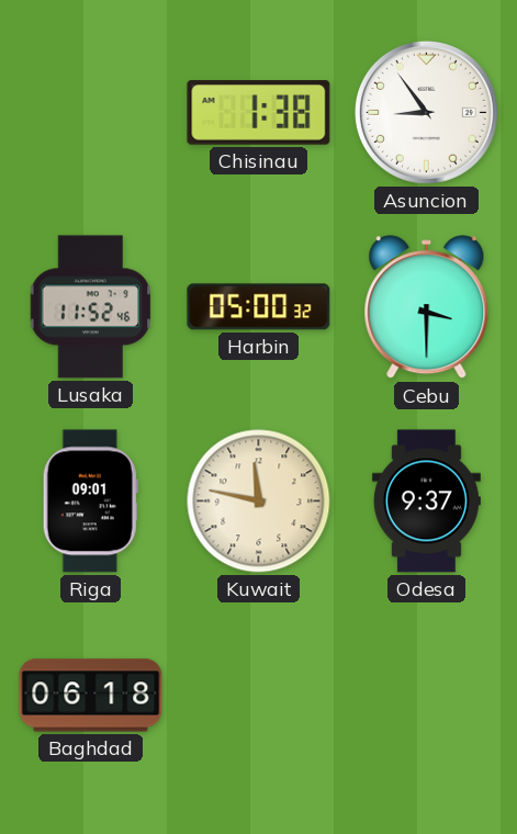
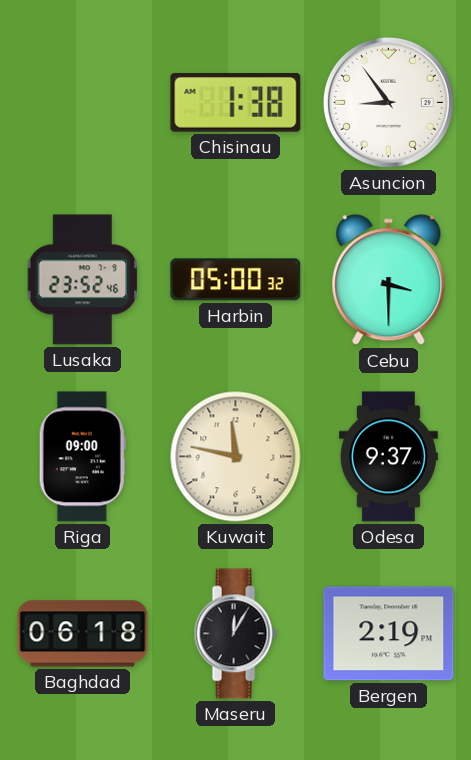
Lusaka: 11:52 -> 23:52 (83, 280)
Riga: 09:01 -> 09:00 (82, 457)
Maseru: none -> 12:05 (235, 634)
Bergen: none -> 2:19 (389, 634)
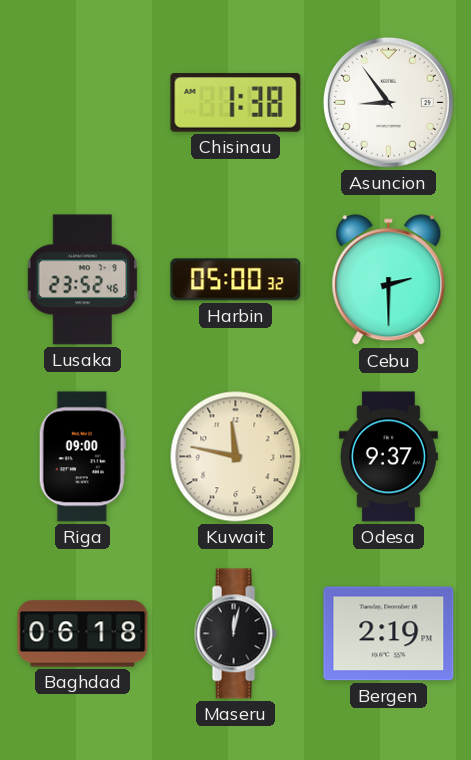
Cebu: 3:30 -> 2:30 (389, 280)
Maseru: 12:05 -> 12:02 (235, 634)
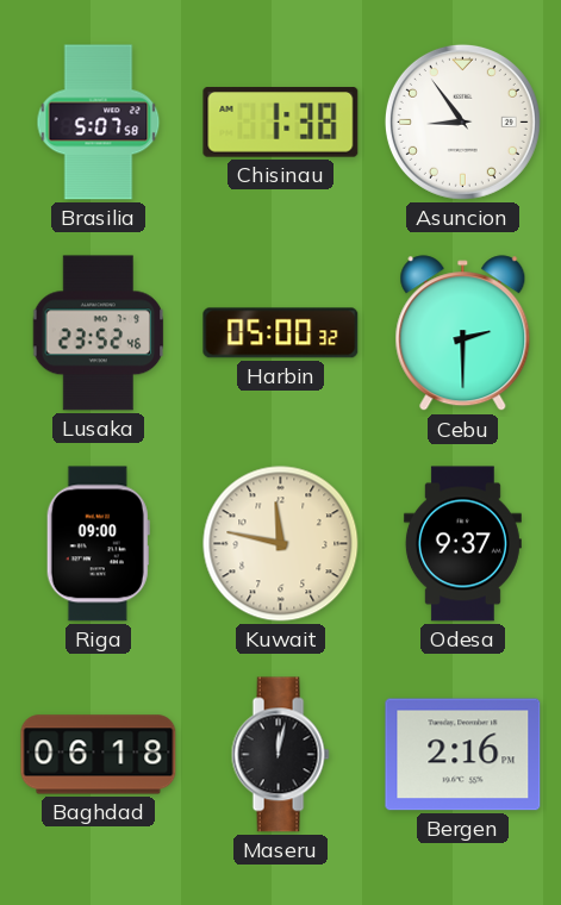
Brasilia: none -> 5:07 (99, 123)
Bergen: 2:19 -> 2:16 (463, 755)
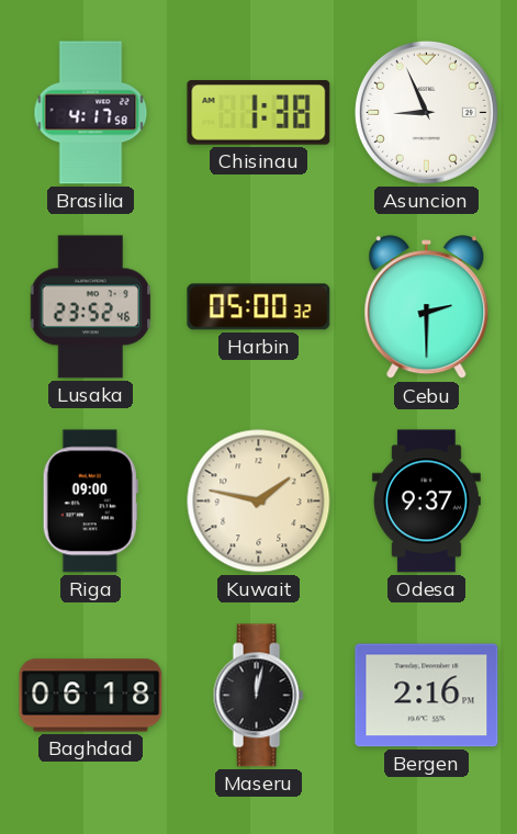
Brasilia: 5:07 -> 4:17 (91, 113)
Asuncion: 8:54 -> 8:56 (426, 112)
Kuwait: 11:47 -> 1:47 (259, 501)
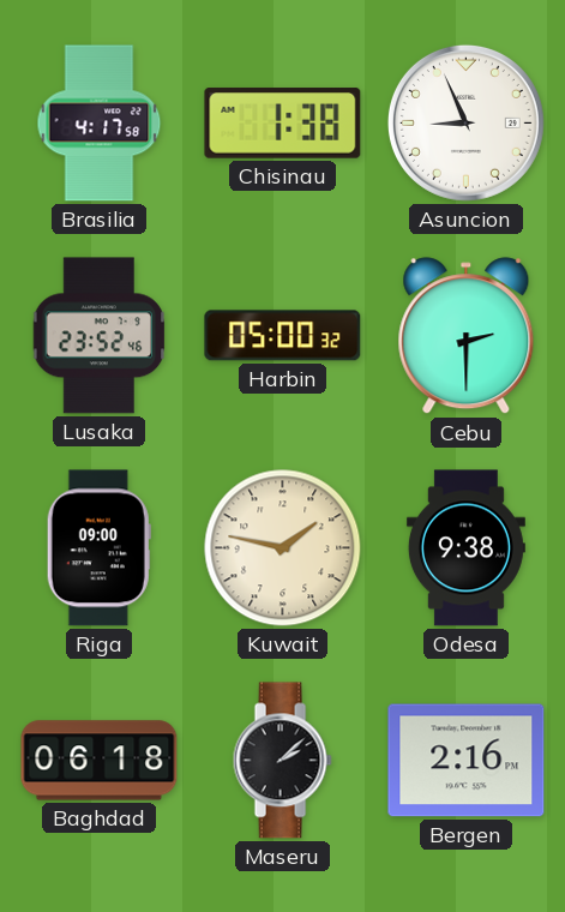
Odesa: 9:37 -> 9:38 (465, 548)
Maseru: 12:02 -> 2:08 (282, 761)
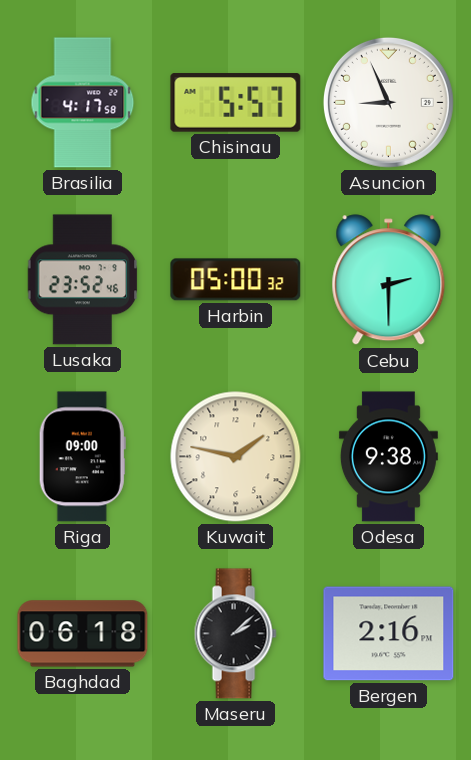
Chisinau: 1:38 -> 5:57 (236, 103)
